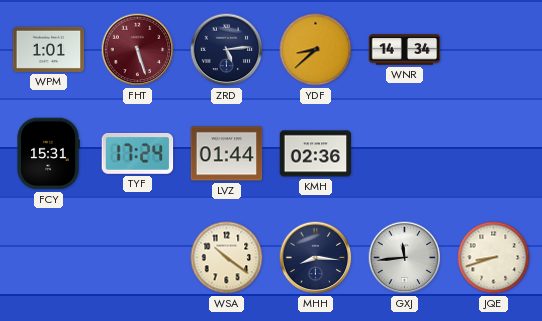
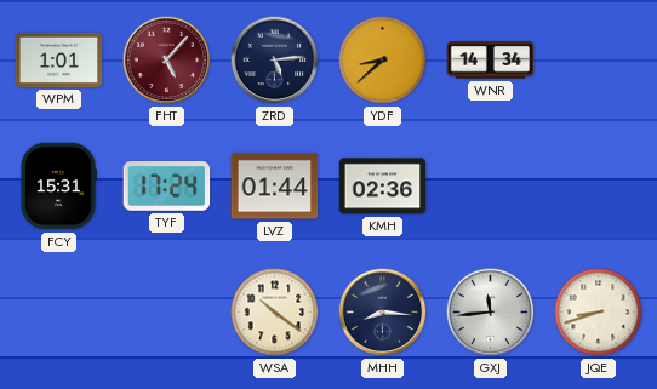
FHT: 5:27 -> 5:07 (167, 61)
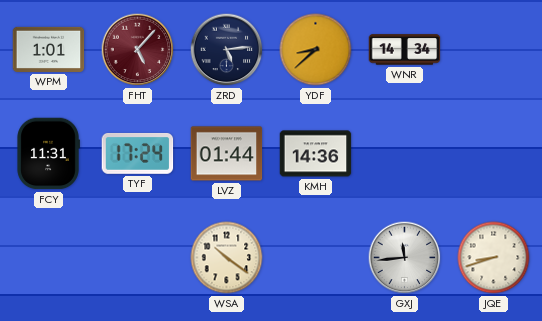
FCY: 15:31 -> 11:31 (48, 154)
KMH: 02:36 -> 14:36 (316, 154)
MHH: 8:16 -> none (383, 313)
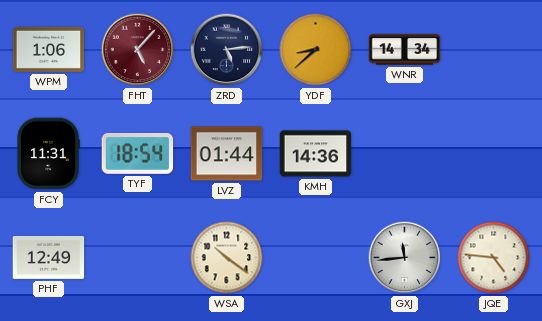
WPM: 1:01 -> 1:06 (49, 49)
TYF: 17:24 -> 18:54 (138, 153)
PHF: none -> 12:49 (49, 258)
JQE: 8:42 -> 4:46 (494, 258)
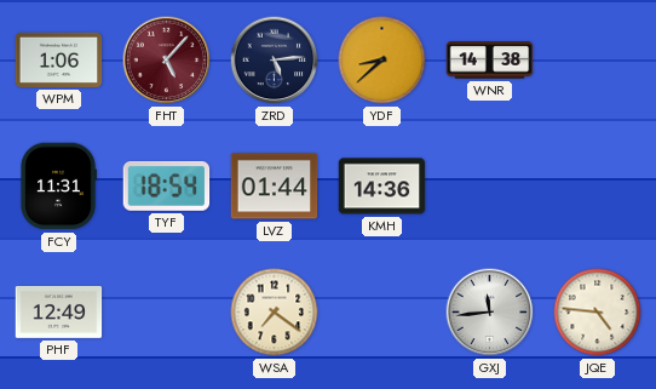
WNR: 14:34 -> 14:38 (490, 61)
WSA: 10:21 -> 7:21 (275, 313)
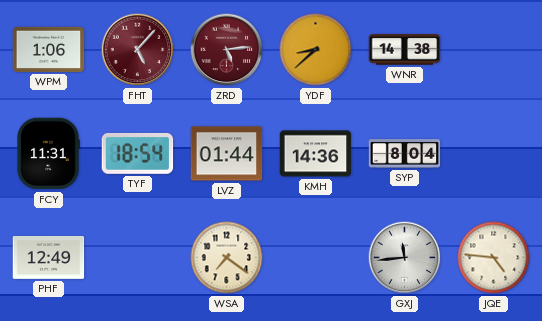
ZRD dial: navy -> burgundy (227, 50)
SYP: none -> 8:04 (405, 154)
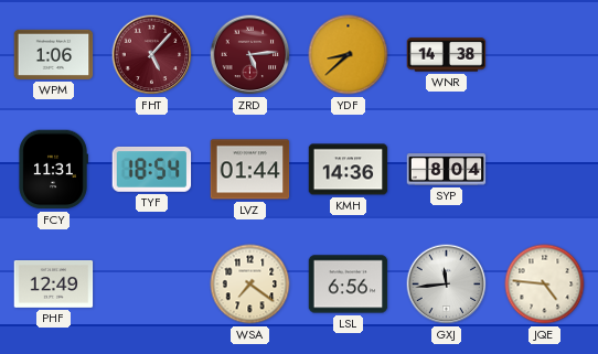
LSL: none -> 6:56 (349, 285)
